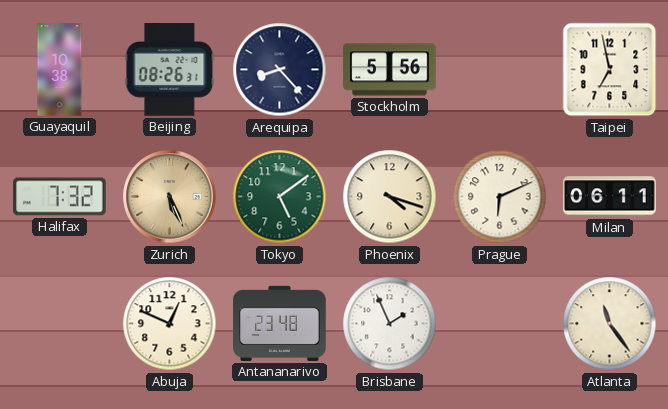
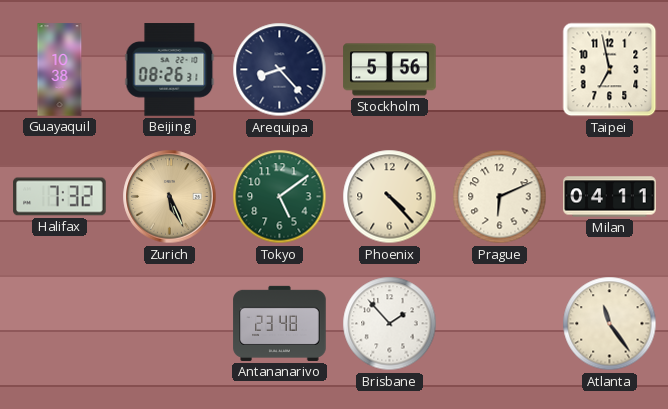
Phoenix: 4:18 -> 4:23 (390, 197)
Milan: 06:11 -> 04:11 (610, 197)
Abuja: 12:49 -> none (170, 324)
Brisbane: 1:56 -> 1:53 (390, 324)
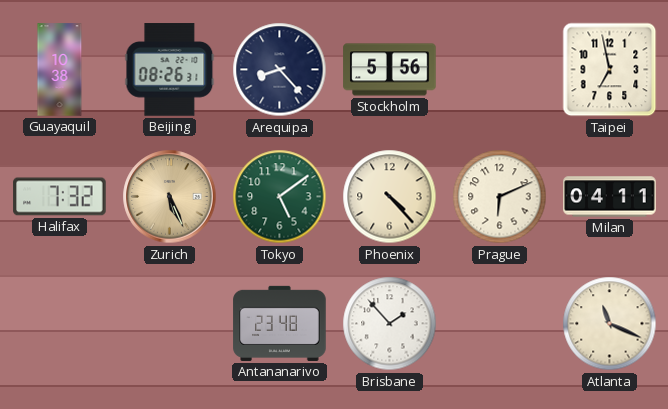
Atlanta: 11:24 -> 11:19 (610, 324)
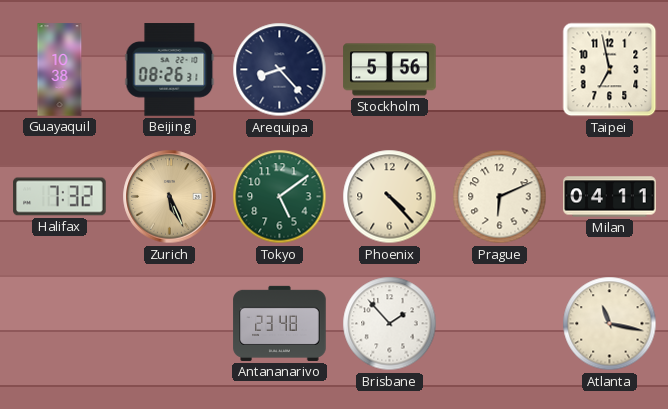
Atlanta: 11:19 -> 11:17 (610, 324)
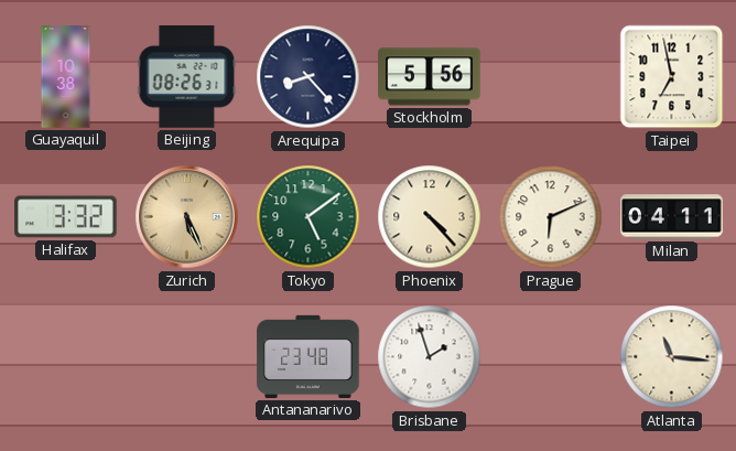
Halifax: 7:32 -> 3:32 (66, 217)
Brisbane: 1:53 -> 1:57 (430, 357)
Atlanta: 11:17 -> 11:16 (672, 357)
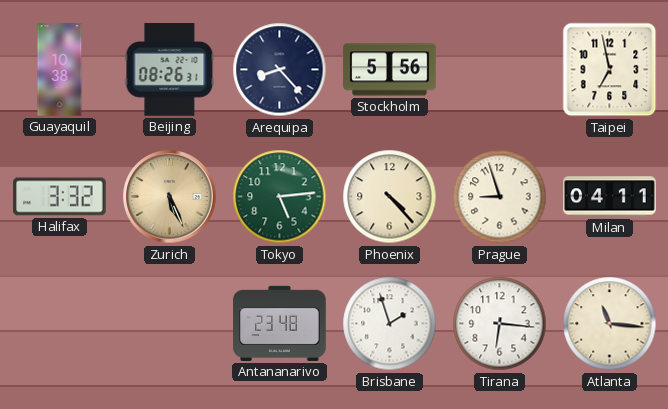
Tokyo: 5:09 -> 5:14 (280, 197)
Prague: 6:11 -> 8:57 (500, 197)
Tirana: none -> 6:16 (500, 324)
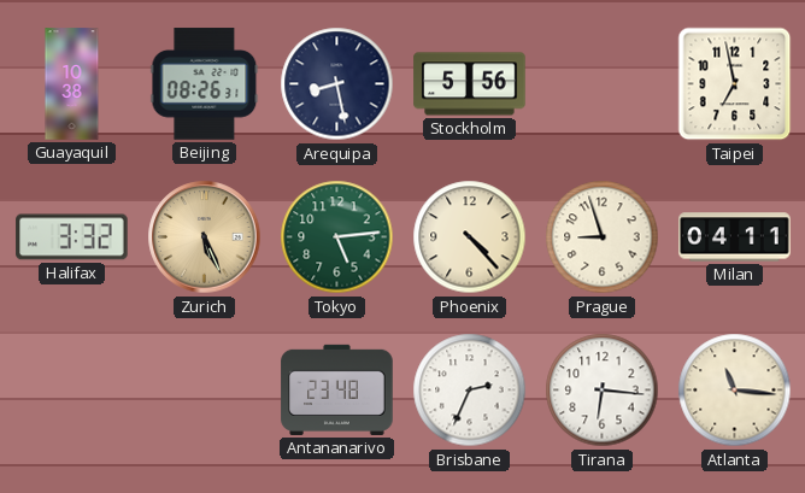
Arequipa: 8:23 -> 8:28 (337, 84)
Brisbane: 1:57 -> 2:34 (470, 391)
